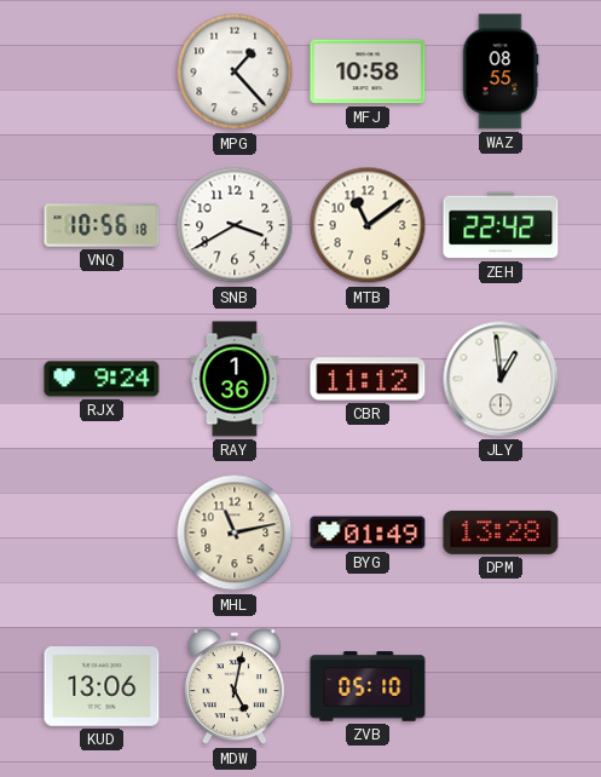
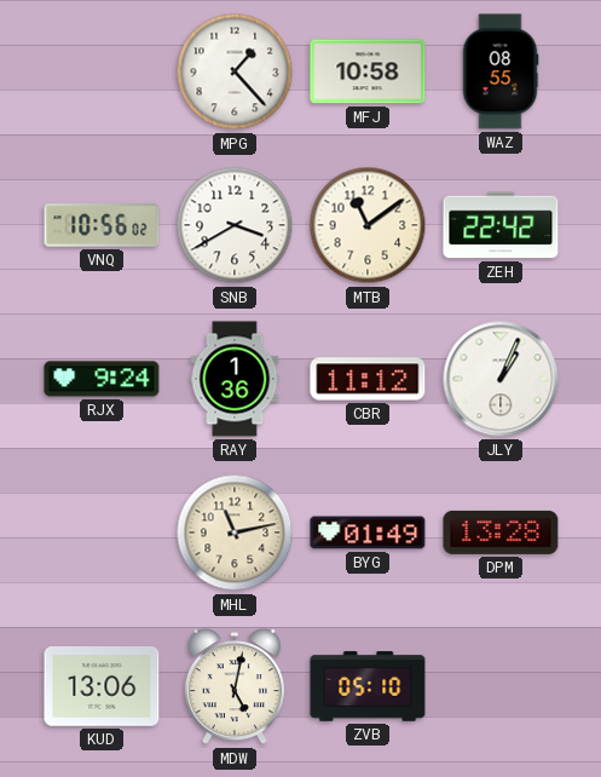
VNQ: 10:56:18 -> 10:56:02 (102, 225)
JLY: 12:59 -> 1:04 (501, 379)
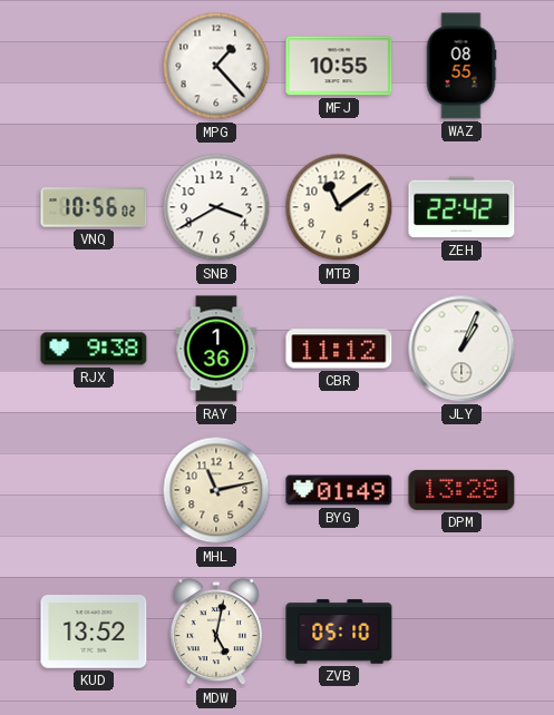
MFJ: 10:58 -> 10:55 (339, 66)
RJX: 9:24 -> 9:38 (94, 349)
KUD: 13:06 -> 13:52 (94, 633)
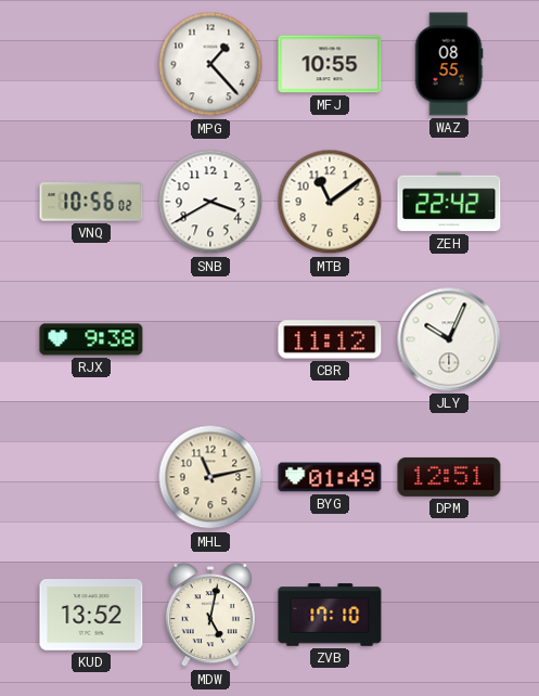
RAY: 1:36 -> none (216, 349)
JLY: 1:04 -> 10:04 (449, 339)
DPM: 13:28 -> 12:51 (449, 477)
ZVB: 05:10 -> 17:10 (330, 615)
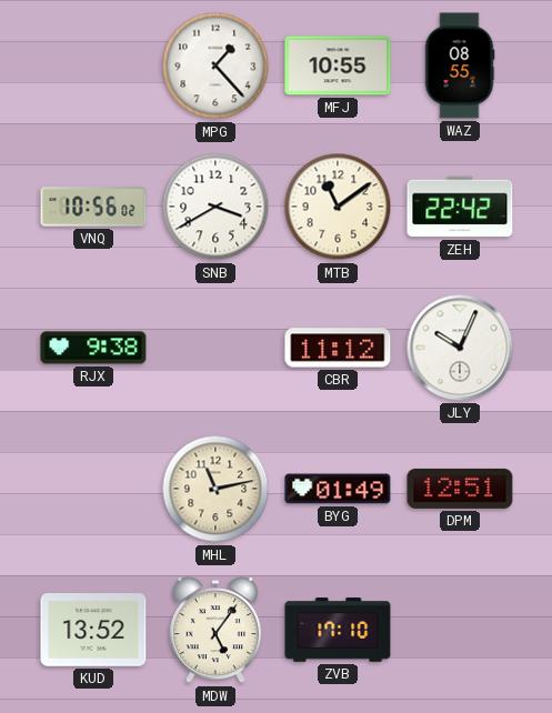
MDW: 5:02 -> 5:06 (215, 631)
